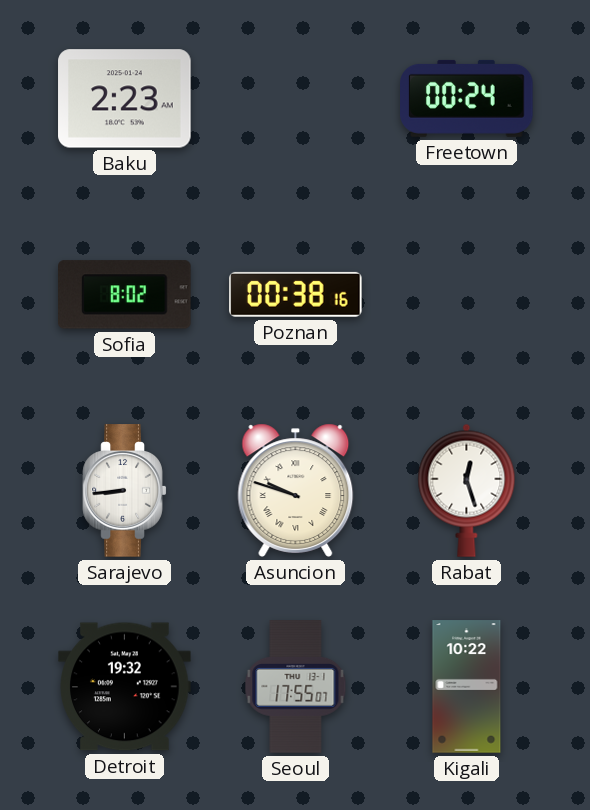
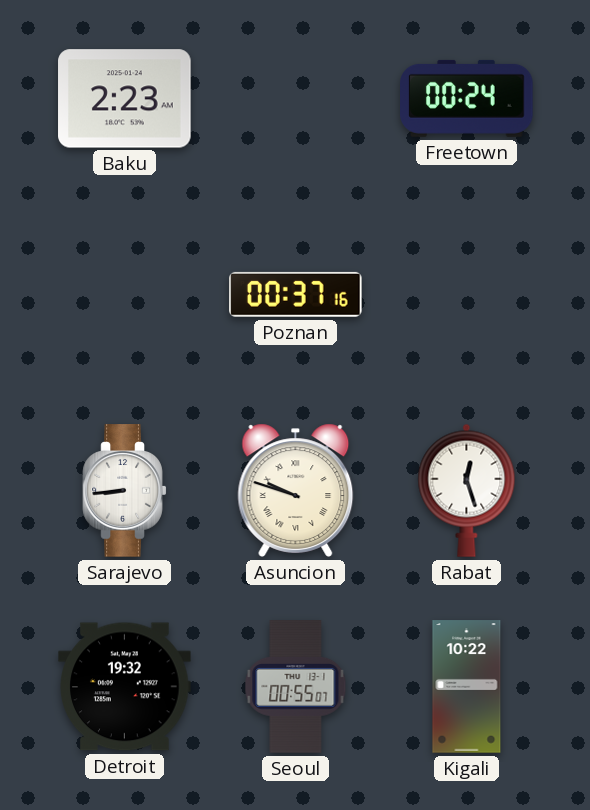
Sofia: 8:02 -> none (125, 295)
Poznan: 00:38 -> 00:37 (296, 294)
Seoul: 17:55 -> 00:55 (296, 687)
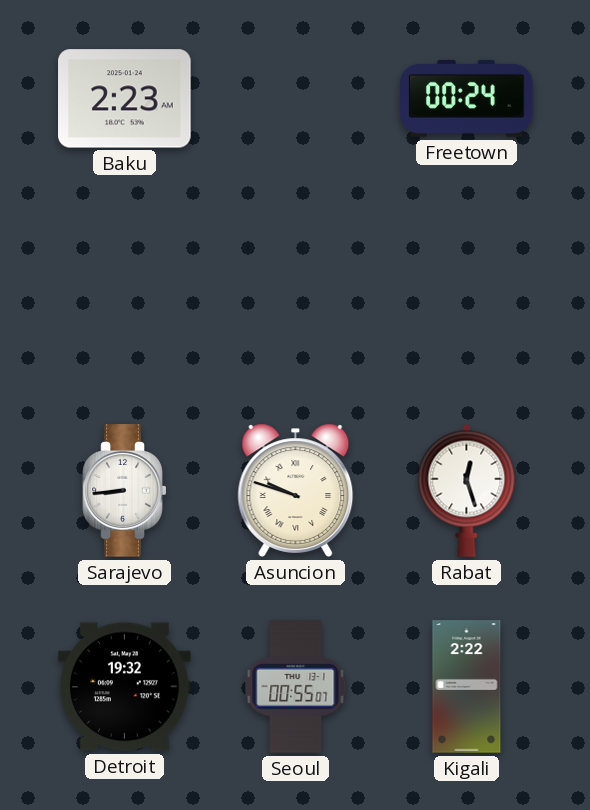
Poznan: 00:37 -> none (296, 294)
Kigali: 10:22 -> 2:22 (467, 687)
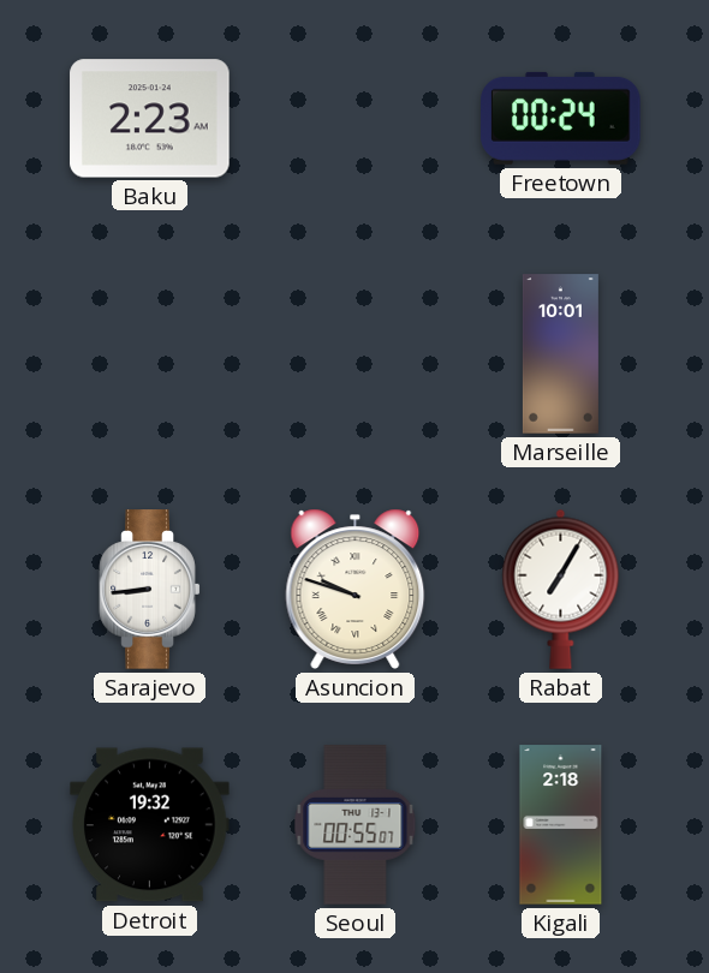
Marseille: none -> 10:01 (560, 354)
Rabat: 12:27 -> 7:05 (561, 589)
Kigali: 2:22 -> 2:18 (561, 825)
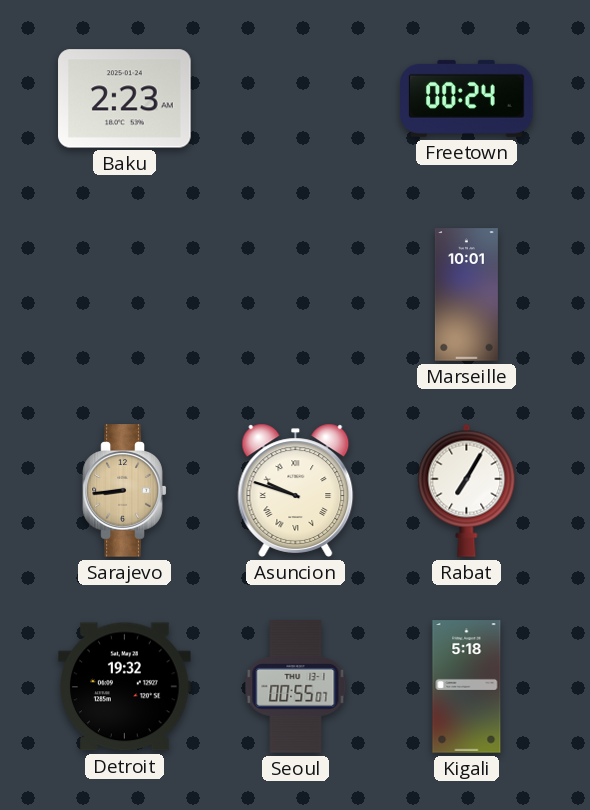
Sarajevo dial: white -> champagne (125, 491)
Kigali: 2:18 -> 5:18 (467, 687)
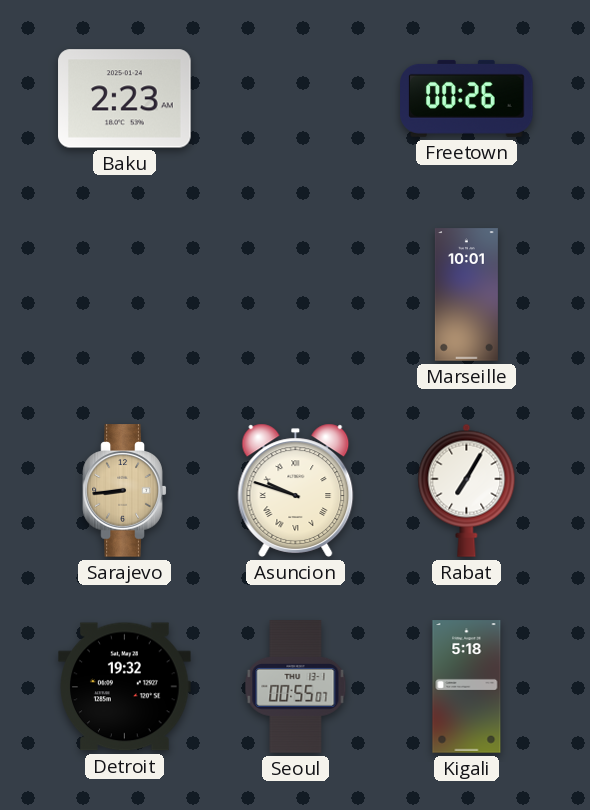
Freetown: 00:24 -> 00:26 (467, 98)
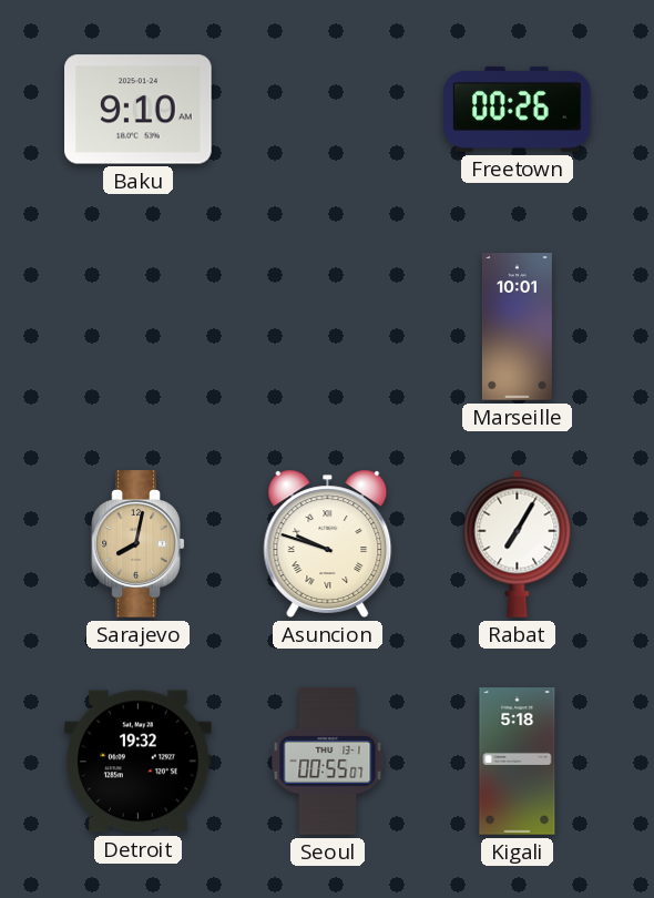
Baku: 2:23 -> 9:10 (139, 110)
Sarajevo: 8:44 -> 8:02 (139, 544)
